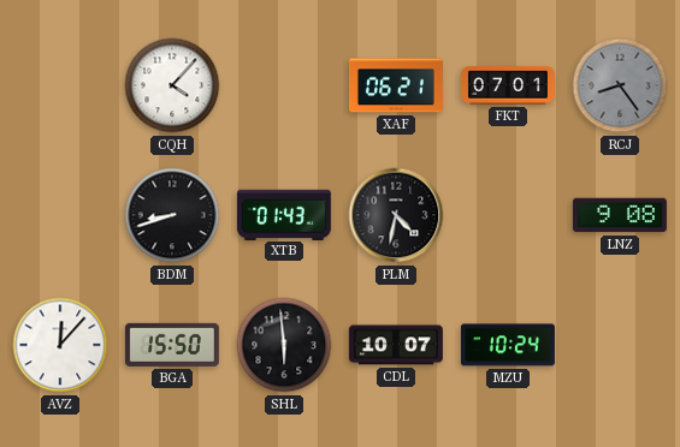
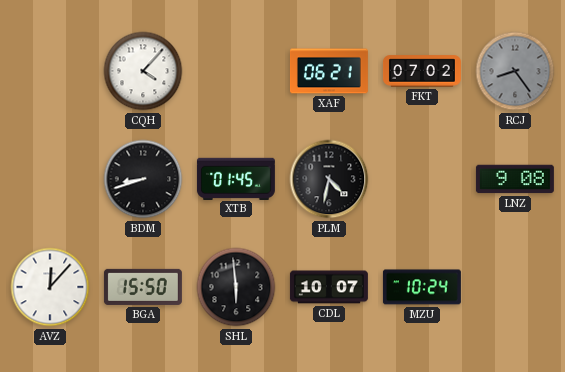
FKT: 07:01 -> 07:02 (422, 71)
XTB: 01:43 -> 01:45 (236, 178)
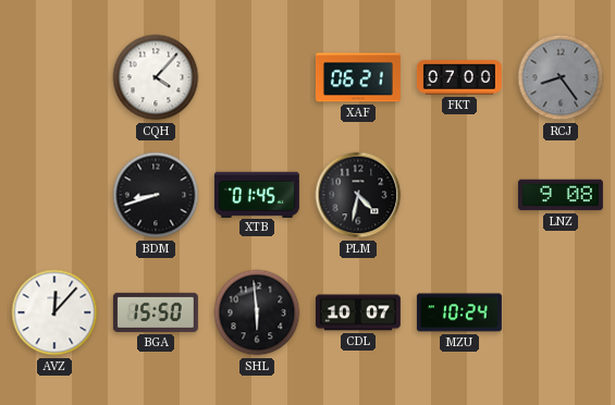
FKT: 07:02 -> 07:00 (459, 77)
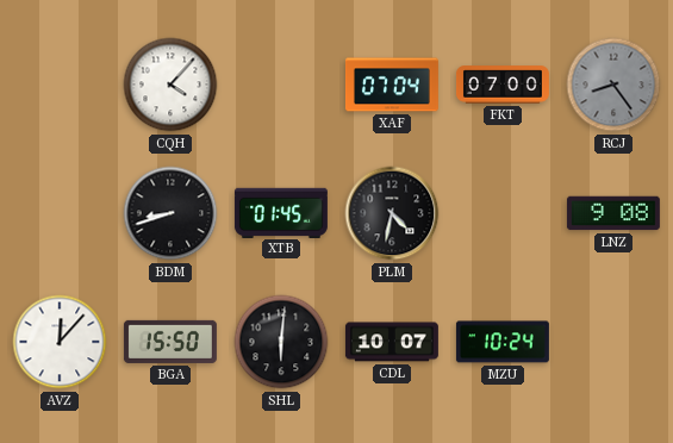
XAF: 06:21 -> 07:04 (392, 85)
SHL: 5:59 -> 6:01 (281, 342)
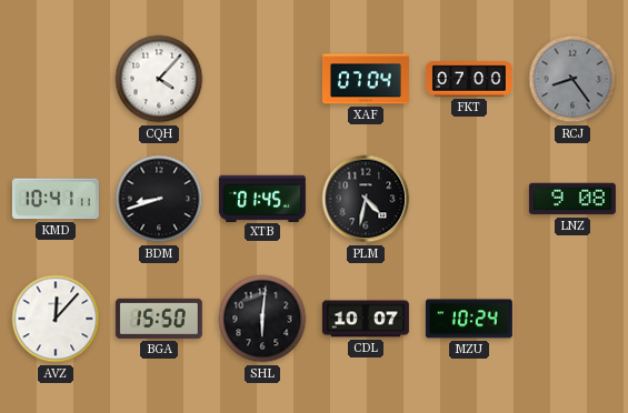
KMD: none -> 10:41 (56, 199)
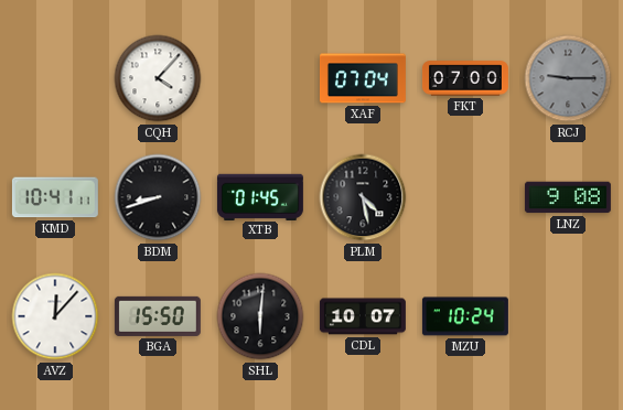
RCJ: 8:24 -> 9:15 (568, 78)
PLM: 4:32 -> 4:28 (363, 197)
